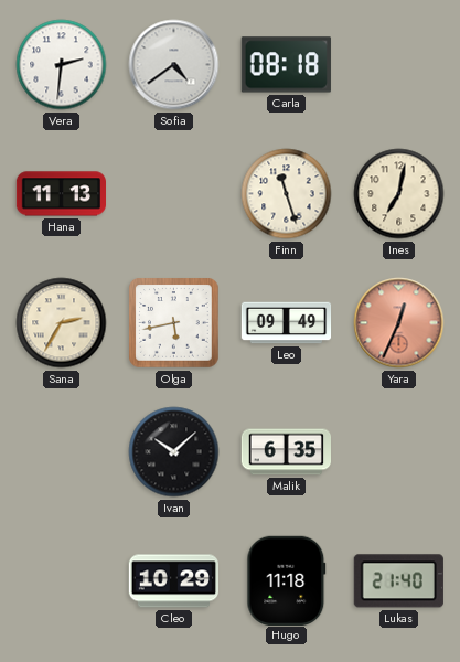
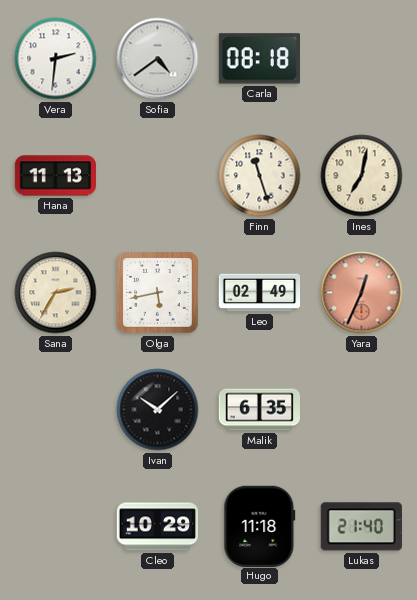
Leo: 09:49 -> 02:49 (260, 293)
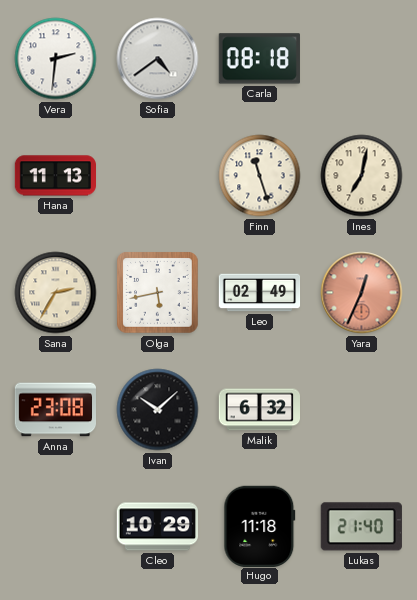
Anna: none -> 23:08 (55, 410)
Malik: 6:35 -> 6:32 (259, 410)
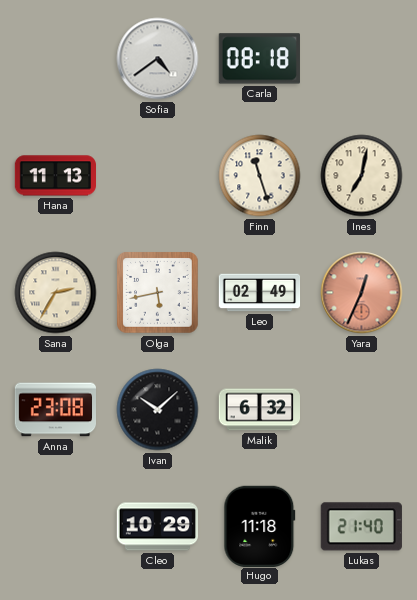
Vera: 2:31 -> none (56, 59)
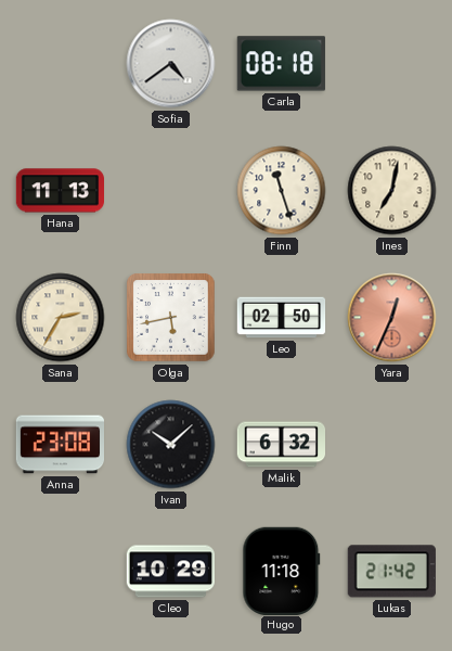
Leo: 02:49 -> 02:50 (282, 318)
Lukas: 21:40 -> 21:42 (391, 572)
